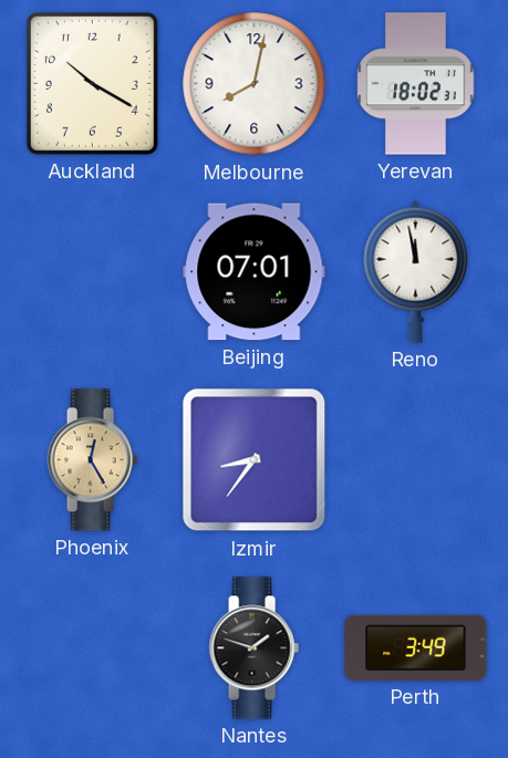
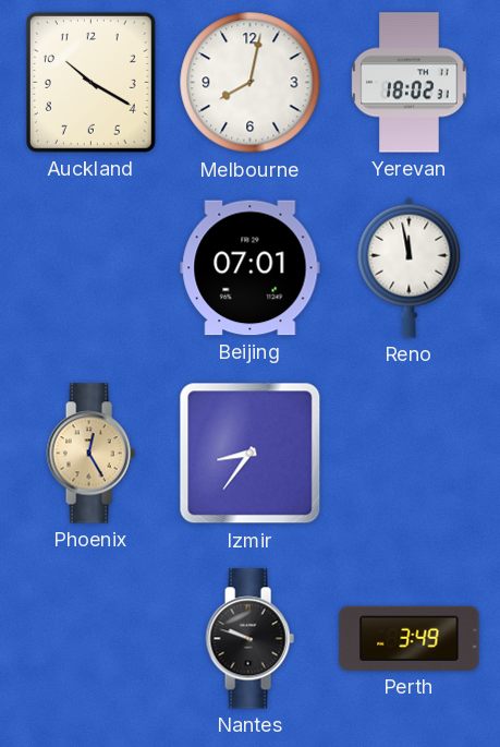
Nantes: 1:48 -> 9:48 (249, 639)
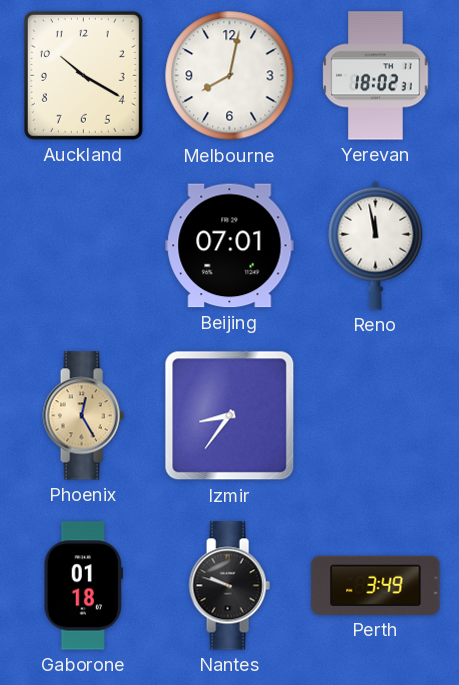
Gaborone: none -> 01:18 (83, 586)
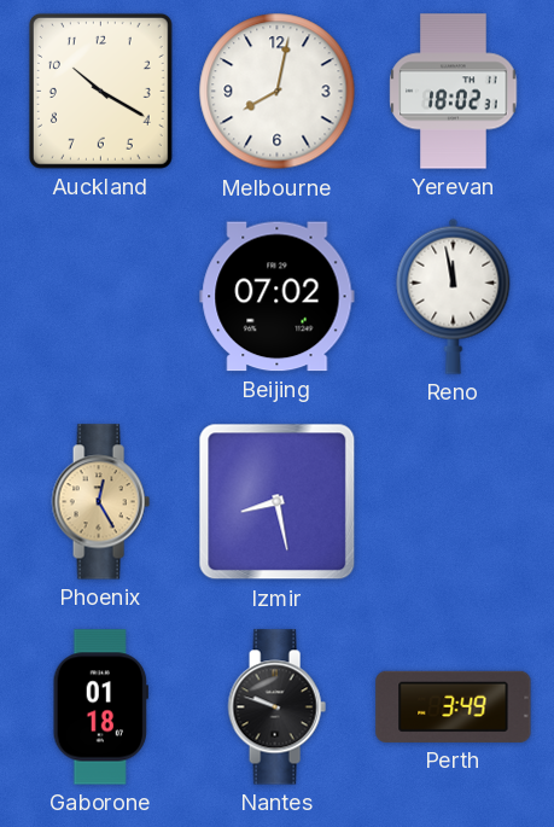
Beijing: 07:01 -> 07:02 (278, 297)
Izmir: 8:36 -> 8:28 (278, 502)
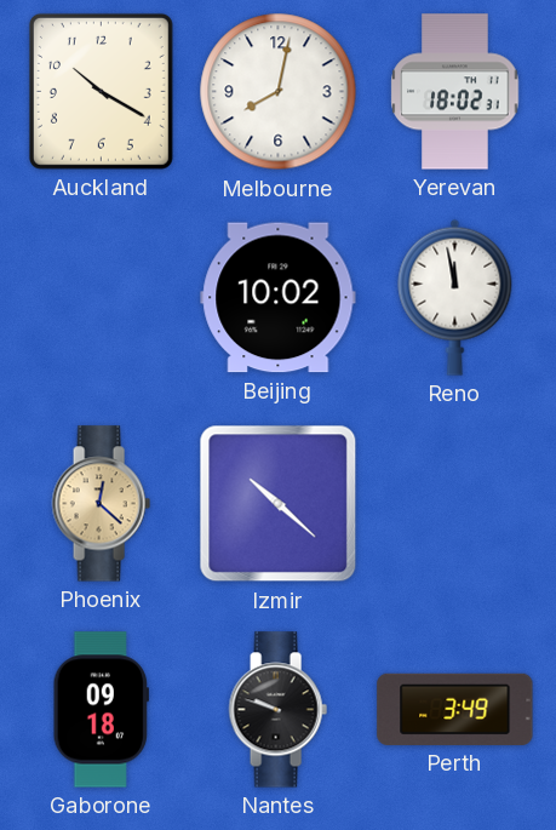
Beijing: 07:02 -> 10:02 (279, 298)
Phoenix: 12:25 -> 12:22 (101, 504)
Izmir: 8:28 -> 10:22 (279, 504)
Gaborone: 01:18 -> 09:18 (101, 710)
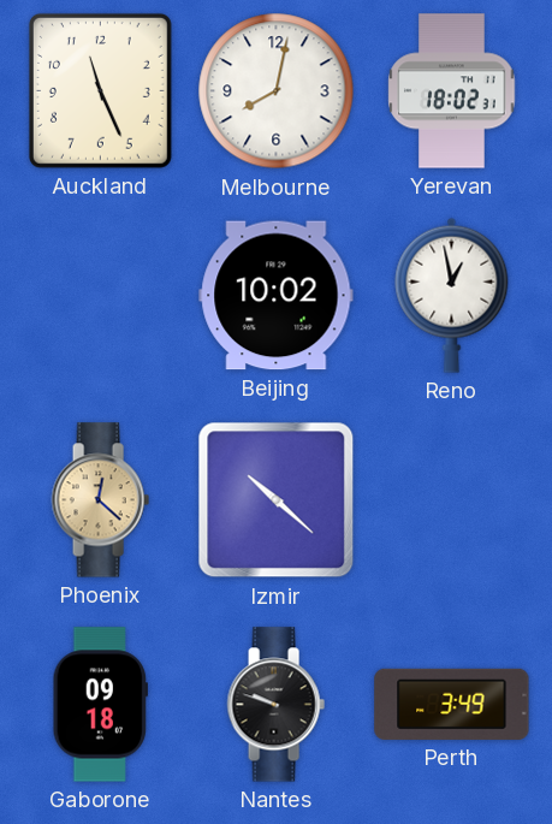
Auckland: 10:20 -> 11:26 (100, 90)
Reno: 11:58 -> 12:58 (452, 295)
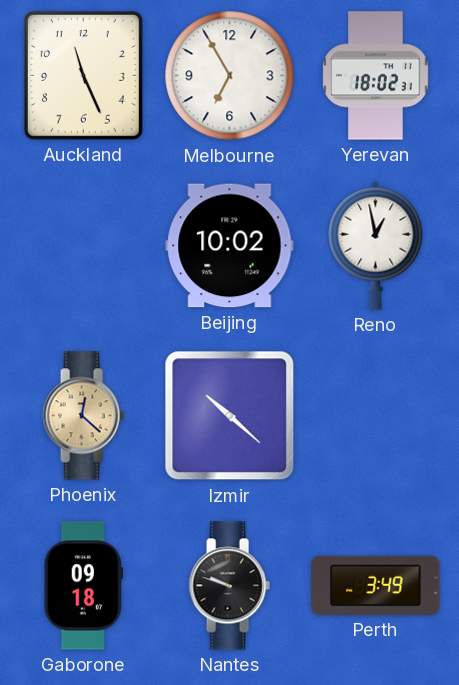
Melbourne: 8:02 -> 6:55 (230, 76)
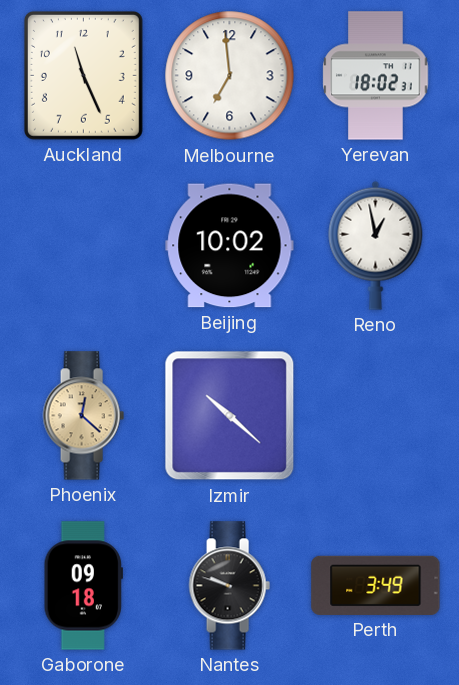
Melbourne: 6:55 -> 6:59 (230, 76)
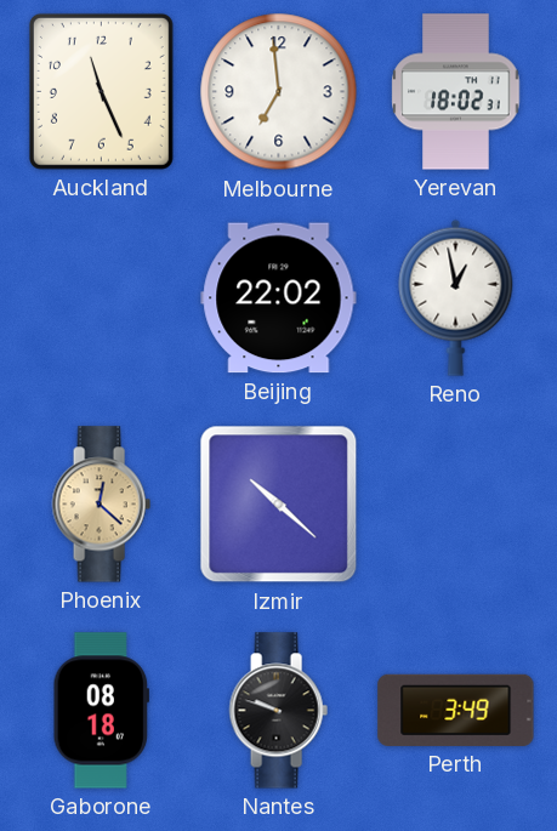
Beijing: 10:02 -> 22:02 (279, 298)
Gaborone: 09:18 -> 08:18 (101, 711)
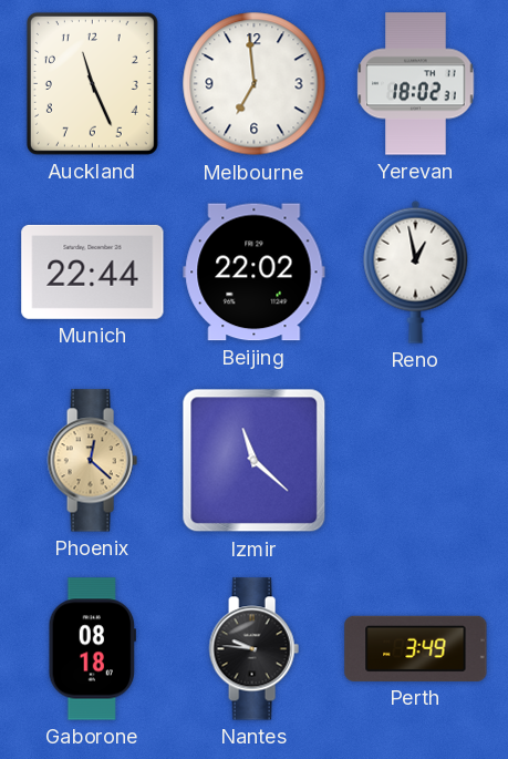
Munich: none -> 22:44 (93, 271)
Izmir: 10:22 -> 11:22 (255, 461)
Nantes: 9:48 -> 9:46 (253, 649)
